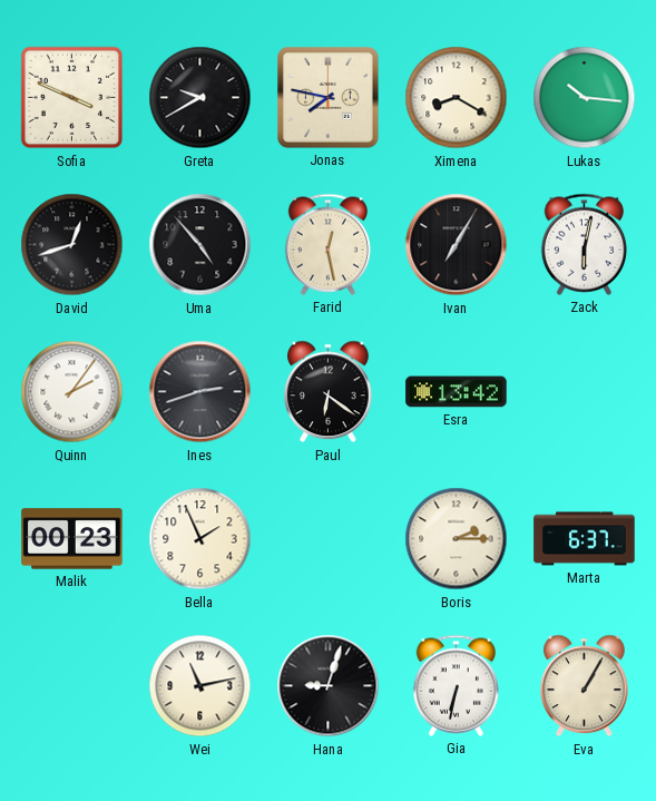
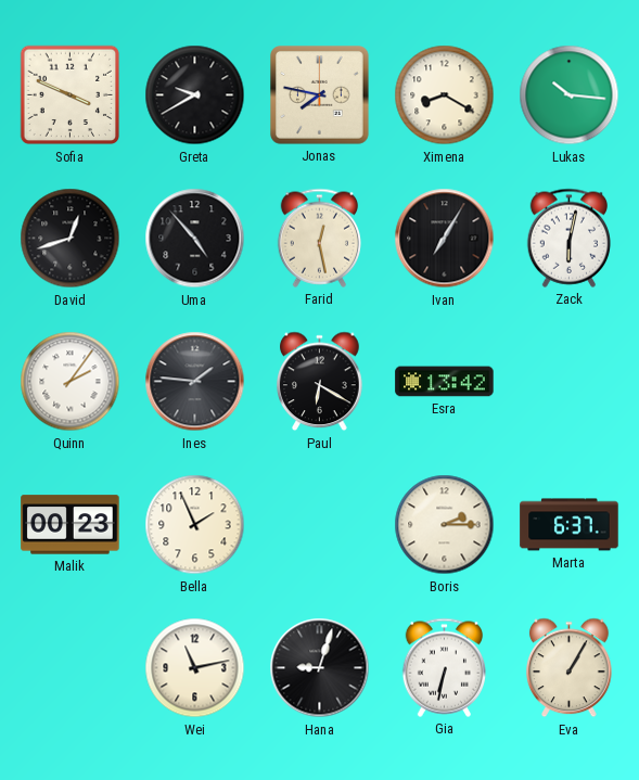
Ines: 2:42 -> 1:46 (195, 382)
Paul: 6:21 -> 6:20 (320, 382)
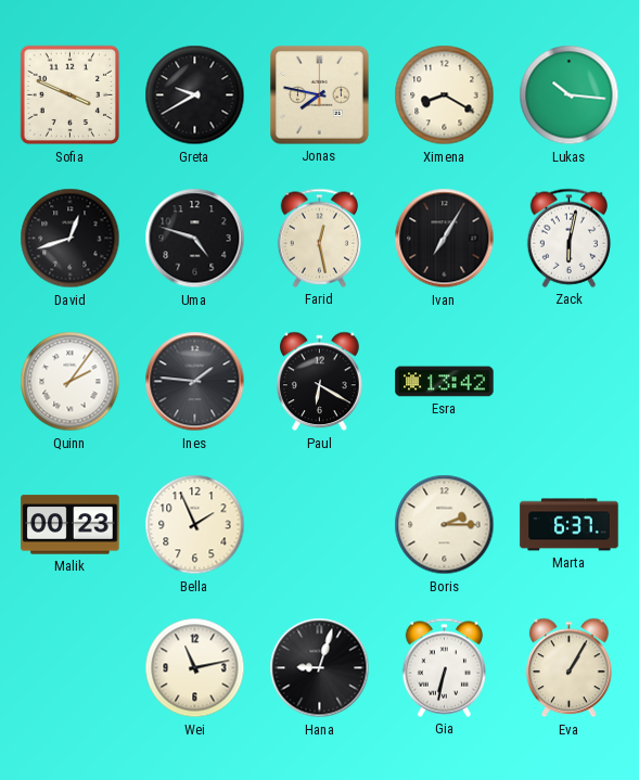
Uma: 4:53 -> 4:48 (195, 239)
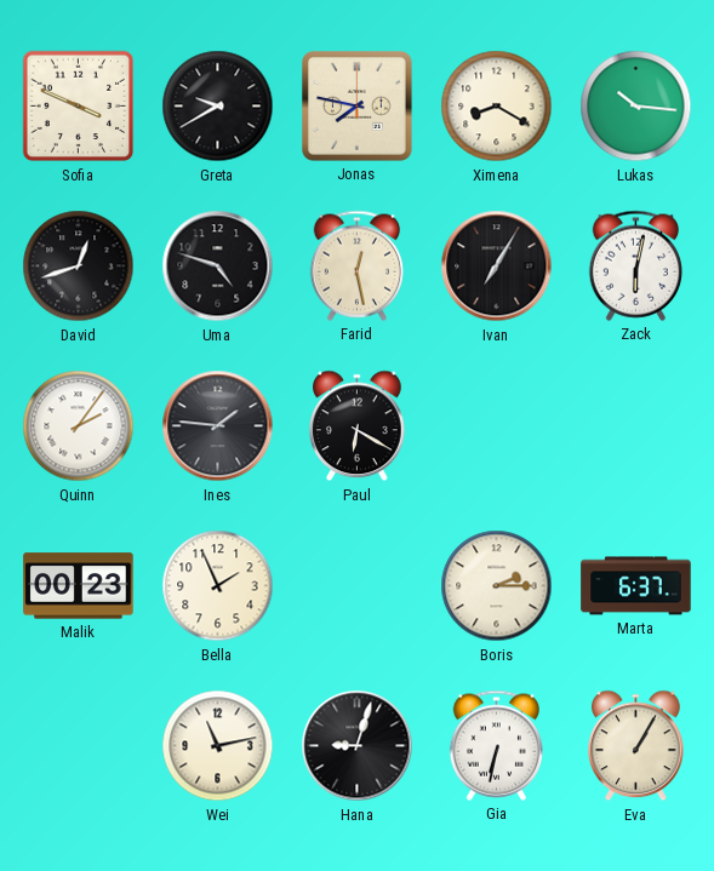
Esra: 13:42 -> none (445, 382)
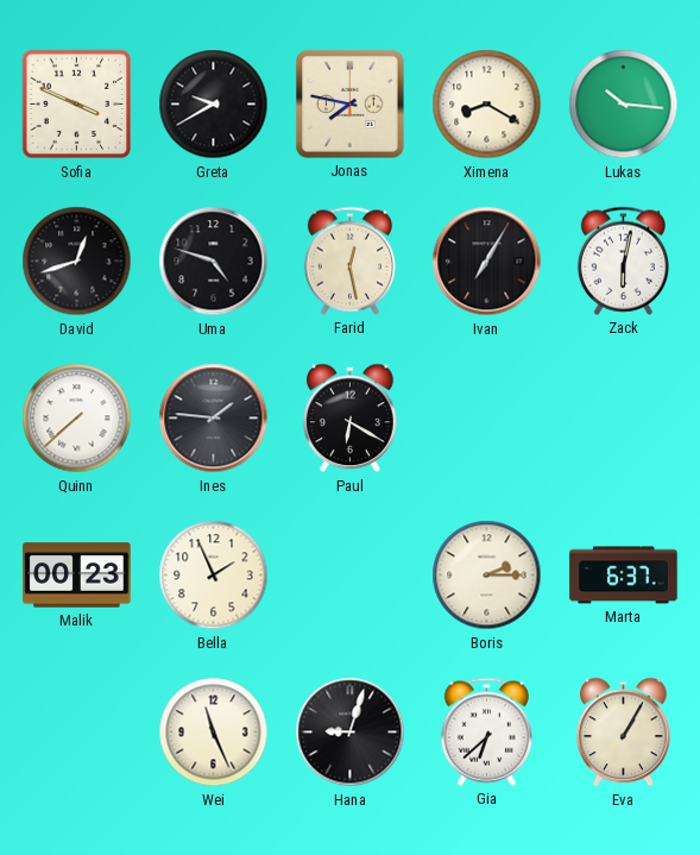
Quinn: 2:06 -> 7:38 (77, 419)
Wei: 11:13 -> 11:26 (214, 733)
Gia: 6:32 -> 6:38 (486, 731)
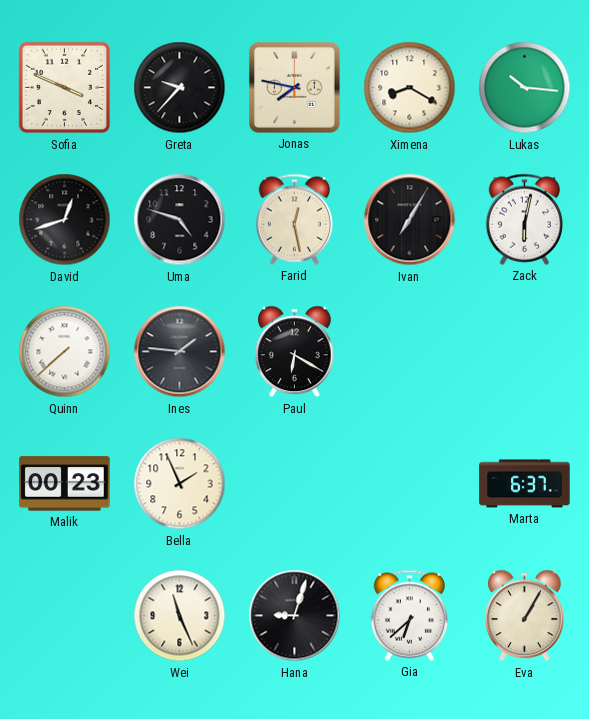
Greta: 9:40 -> 9:37 (180, 88)
Boris: 2:15 -> none (487, 576)
